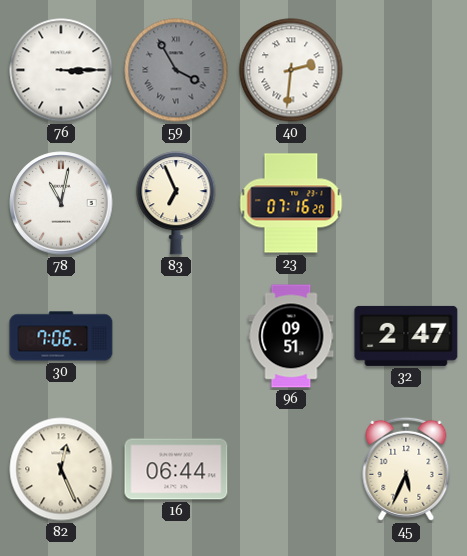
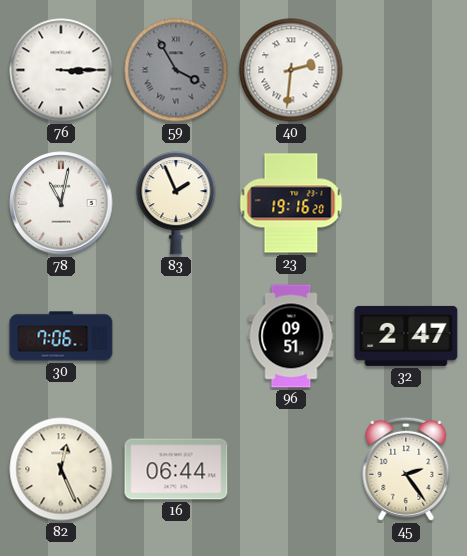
83: 6:56 -> 1:56 (176, 203)
23: 07:16 -> 19:16 (291, 203)
45: 5:34 -> 2:24 (406, 469)
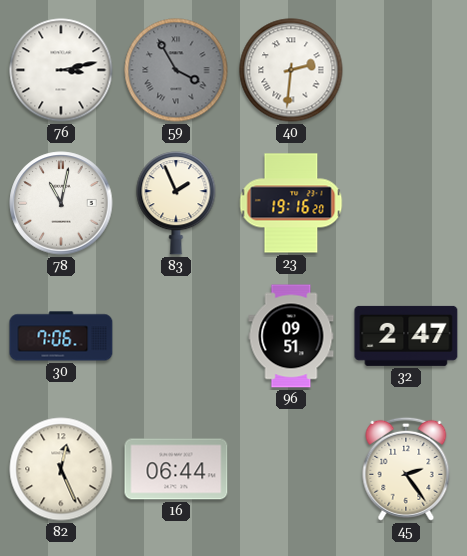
76: 3:15 -> 3:13 (61, 70)
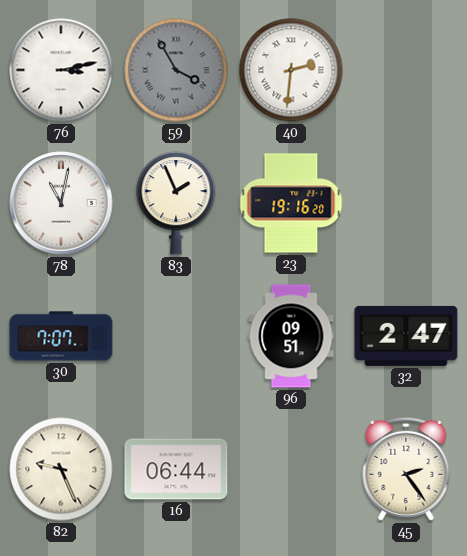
30: 7:06 -> 7:07 (61, 336)
82: 12:26 -> 9:26 (61, 469)
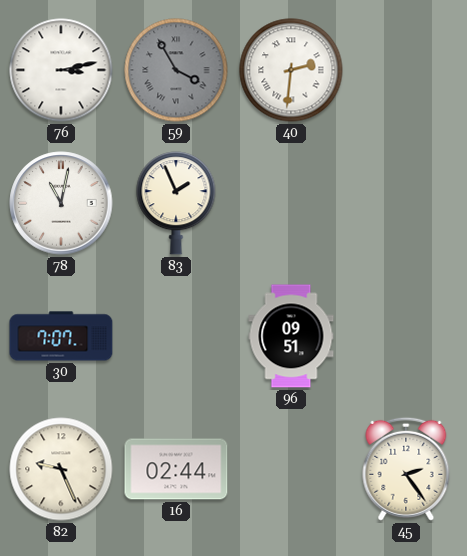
23: 19:16 -> none (291, 203)
32: 2:47 -> none (406, 336)
16: 06:44 -> 02:44 (176, 469)
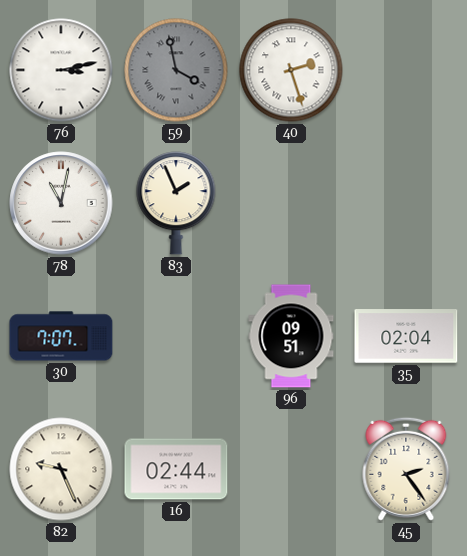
59: 3:55 -> 3:58 (176, 70)
40: 2:31 -> 2:27 (291, 70)
35: none -> 02:04 (406, 336)
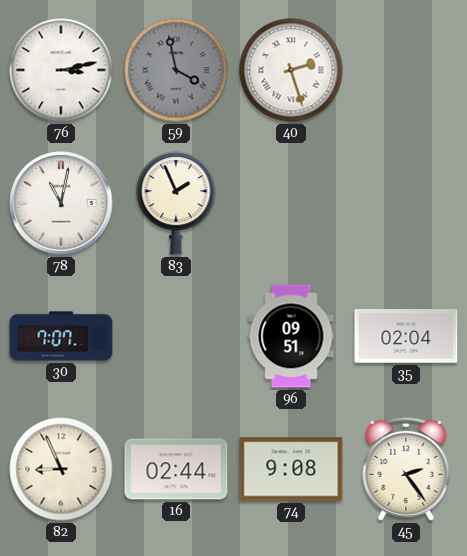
82: 9:26 -> 8:56 (61, 469)
74: none -> 9:08 (291, 469)
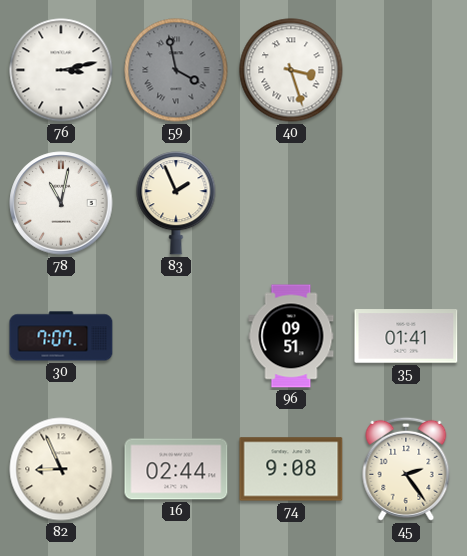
40: 2:27 -> 3:27 (291, 70)
35: 02:04 -> 01:41 (406, 336)
